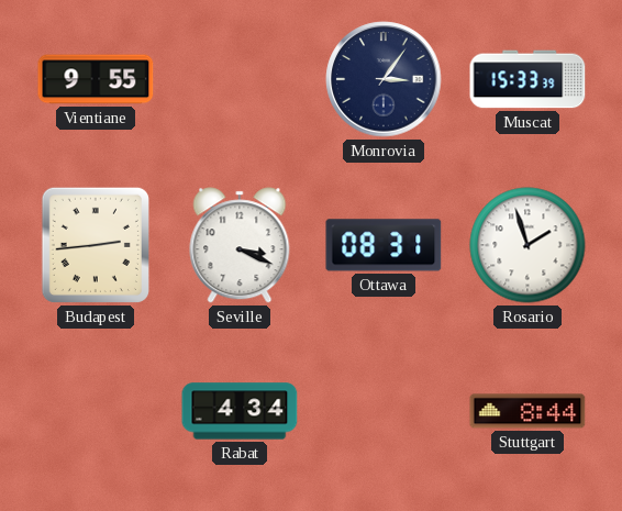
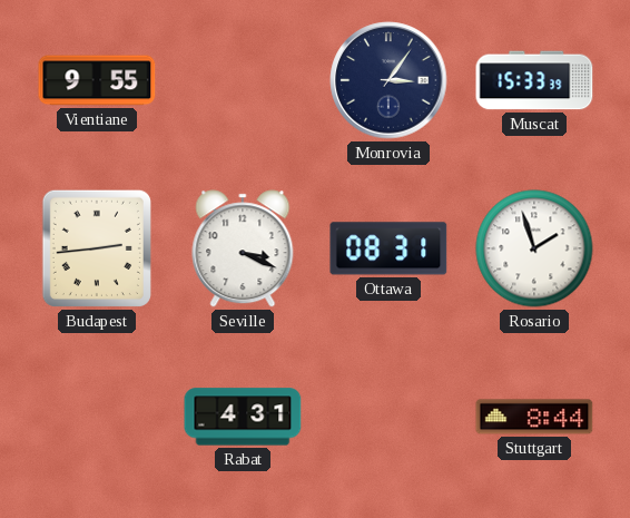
Rabat: 4:34 -> 4:31 (243, 417)
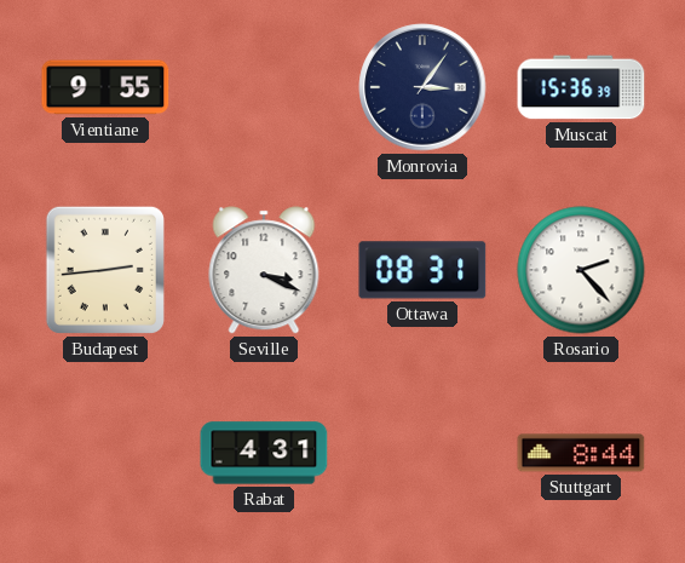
Muscat: 15:33 -> 15:36 (581, 87)
Rosario: 1:57 -> 2:23 (581, 270)
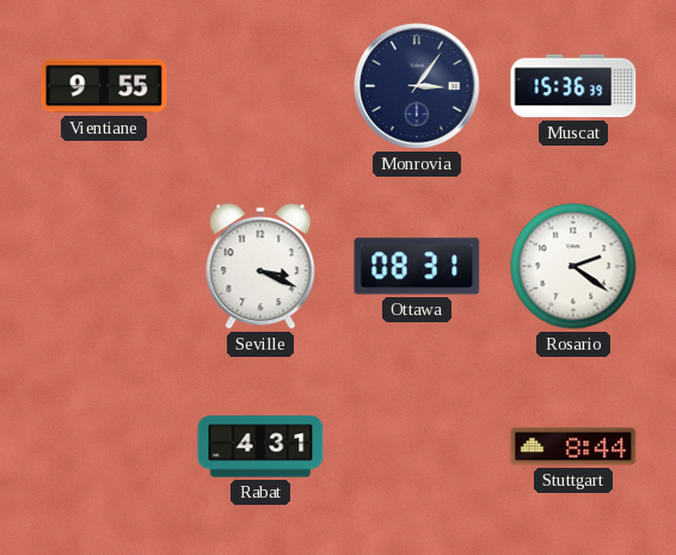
Budapest: 2:44 -> none (105, 270)
Rosario: 2:23 -> 2:21 (573, 266)
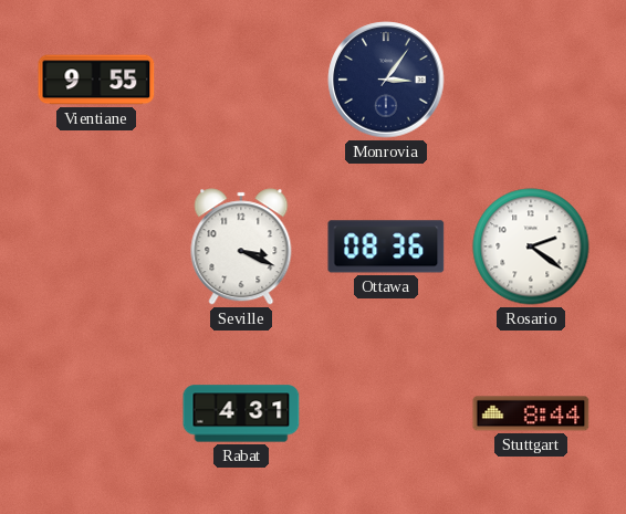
Muscat: 15:36 -> none (573, 86)
Ottawa: 08:31 -> 08:36 (386, 246)
